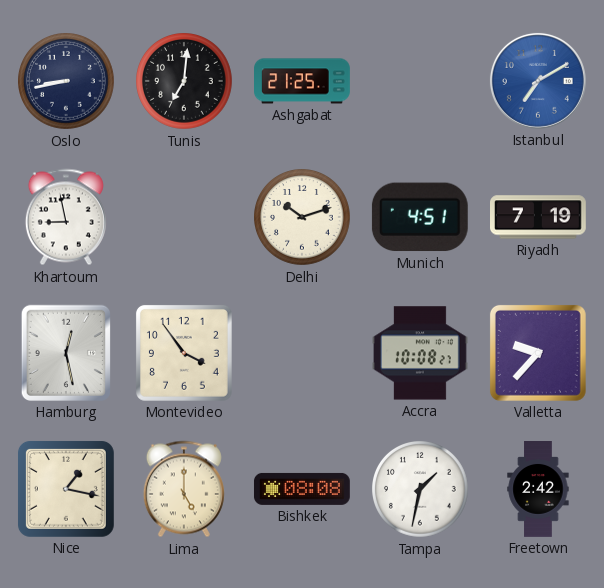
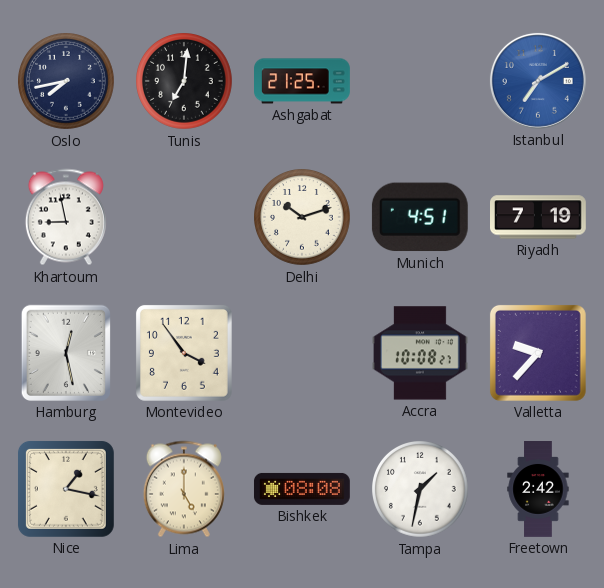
Oslo: 8:43 -> 7:43 (67, 82)
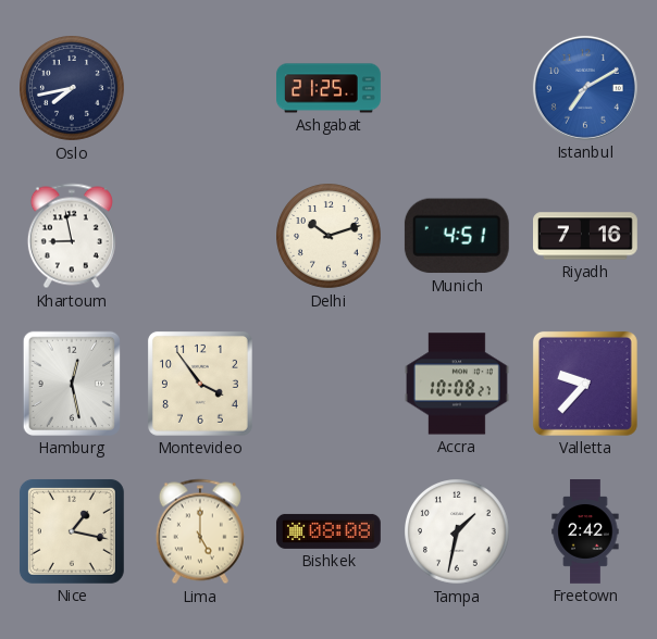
Tunis: 7:01 -> none (185, 82)
Riyadh: 7:19 -> 7:16 (586, 236)
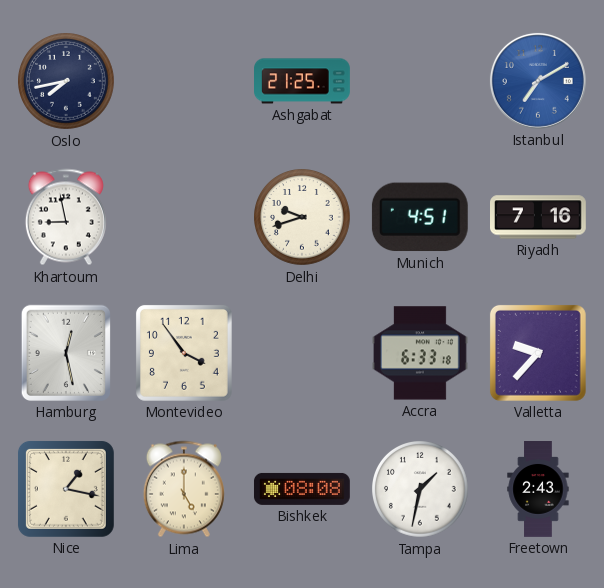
Delhi: 10:12 -> 9:42 (303, 218)
Accra: 10:08 -> 6:33 (421, 353)
Freetown: 2:42 -> 2:43 (538, 489)
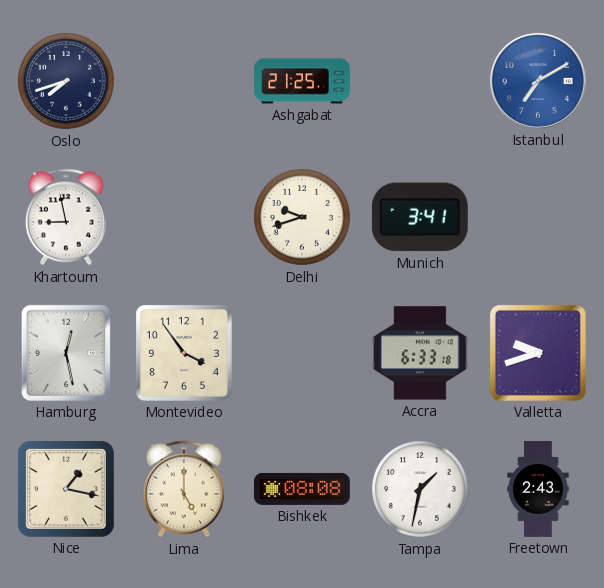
Oslo: 7:43 -> 7:42 (67, 82)
Munich: 4:51 -> 3:41 (420, 217)
Riyadh: 7:16 -> none (539, 217)
Valletta: 9:37 -> 9:42 (538, 353)
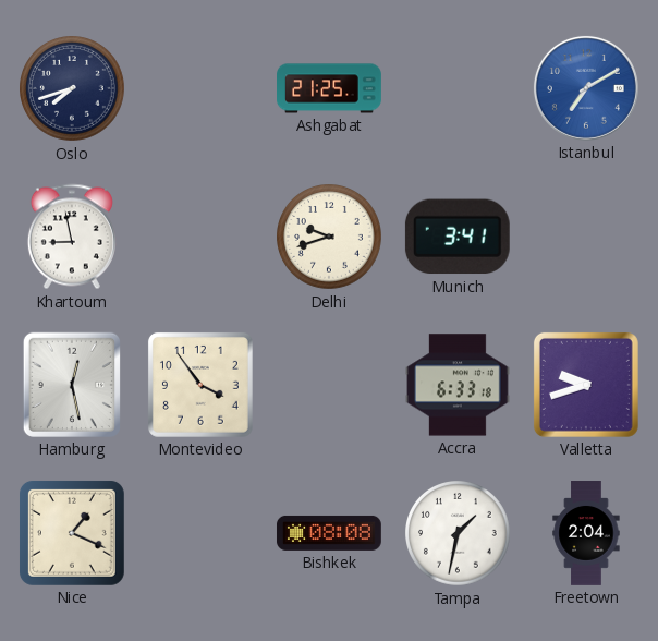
Nice: 1:17 -> 1:19 (72, 533)
Lima: 5:00 -> none (184, 489)
Freetown: 2:43 -> 2:04 (586, 533)
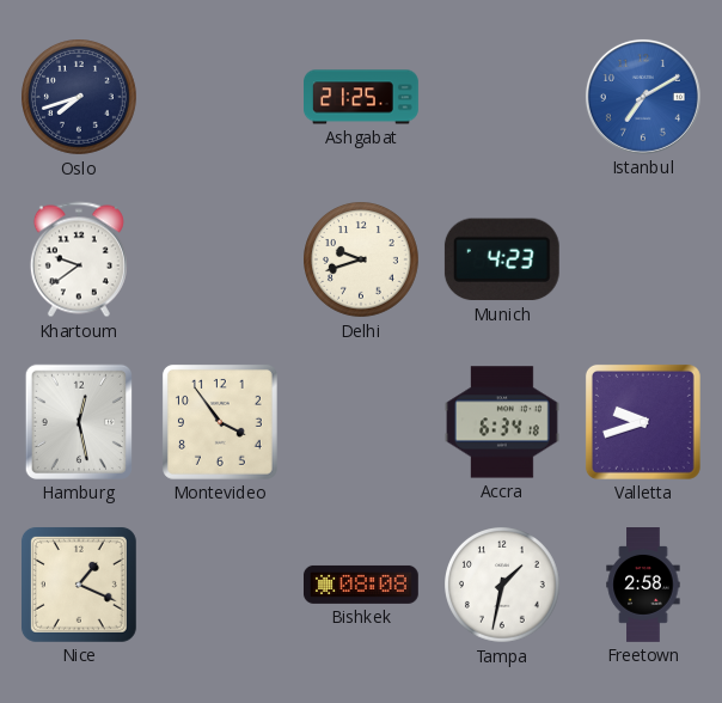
Khartoum: 8:58 -> 9:39 (79, 259)
Munich: 3:41 -> 4:23 (502, 259)
Accra: 6:33 -> 6:34 (503, 422)
Freetown: 2:04 -> 2:58 (643, 585)
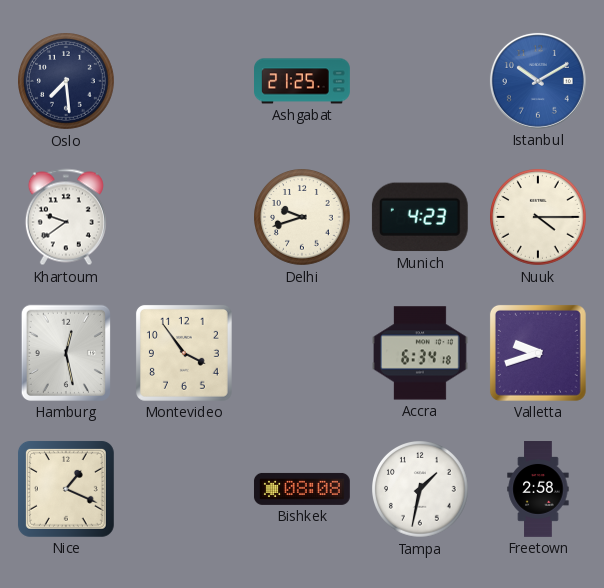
Oslo: 7:42 -> 7:29 (67, 82)
Istanbul: 7:10 -> 10:10 (538, 81)
Nuuk: none -> 4:15 (539, 218)
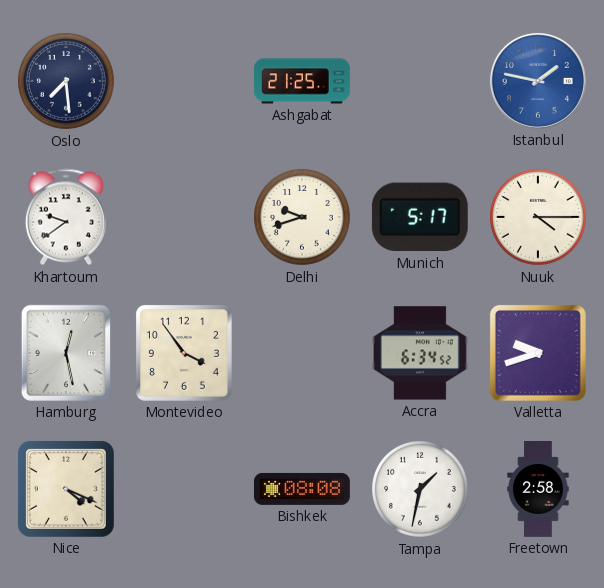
Istanbul: 10:10 -> 1:47 (538, 81)
Munich: 4:23 -> 5:17 (420, 217)
Accra: 6:34:18 -> 6:34:52 (421, 353)
Nice: 1:19 -> 4:19 (66, 489)
